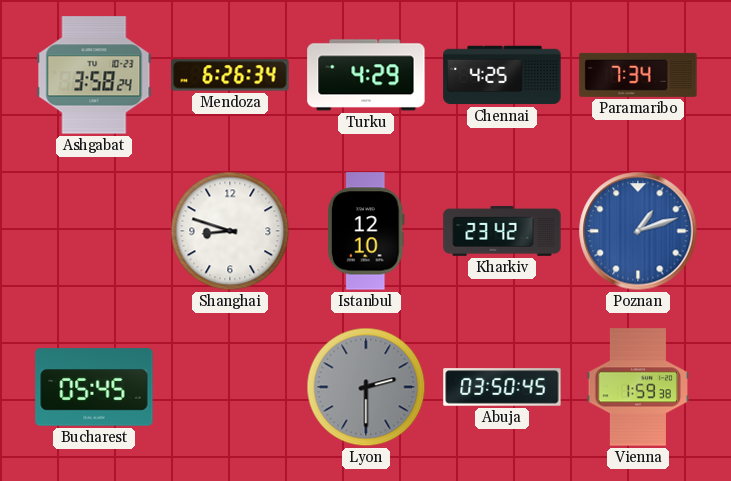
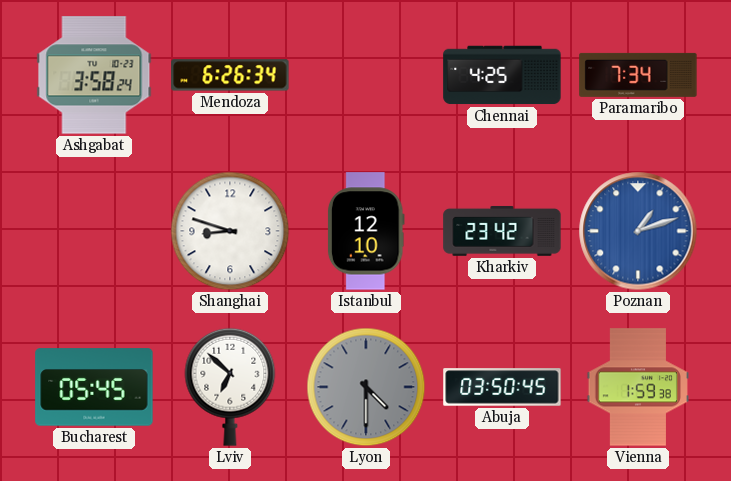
Turku: 4:29 -> none (366, 75)
Lviv: none -> 6:52 (230, 387)
Lyon: 2:30 -> 4:30 (366, 387)
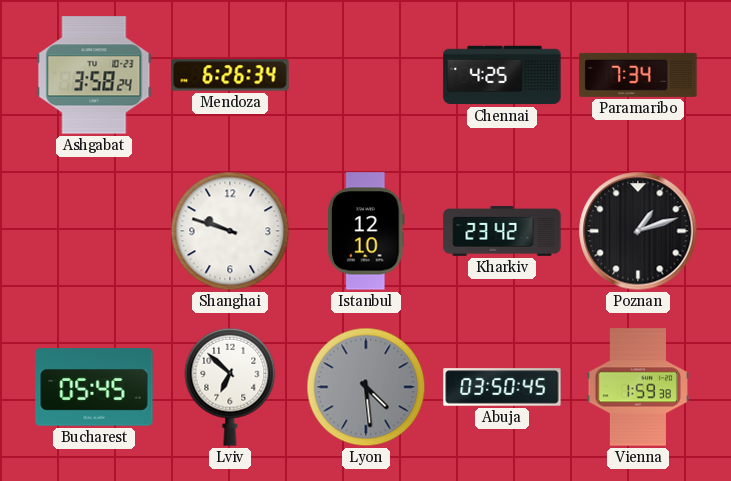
Shanghai: 8:48 -> 9:48 (230, 231)
Poznan dial: blue -> black (638, 231)
Lyon: 4:30 -> 4:29 (366, 387)
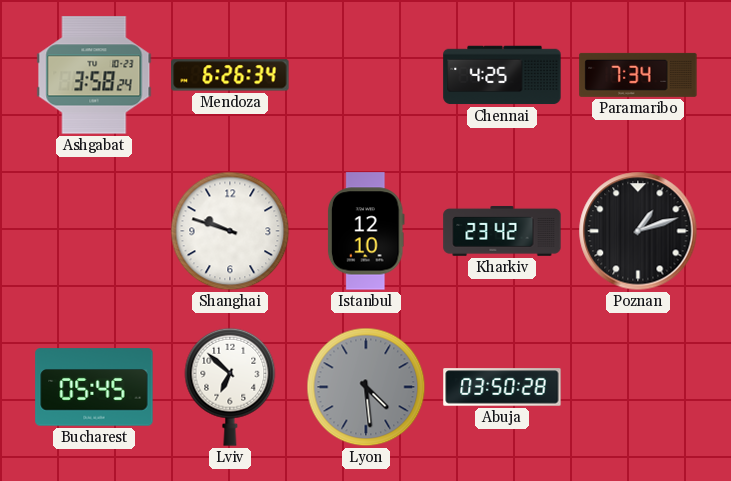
Abuja: 03:50:45 -> 03:50:28 (502, 387)
Vienna: 1:59 -> none (638, 387)
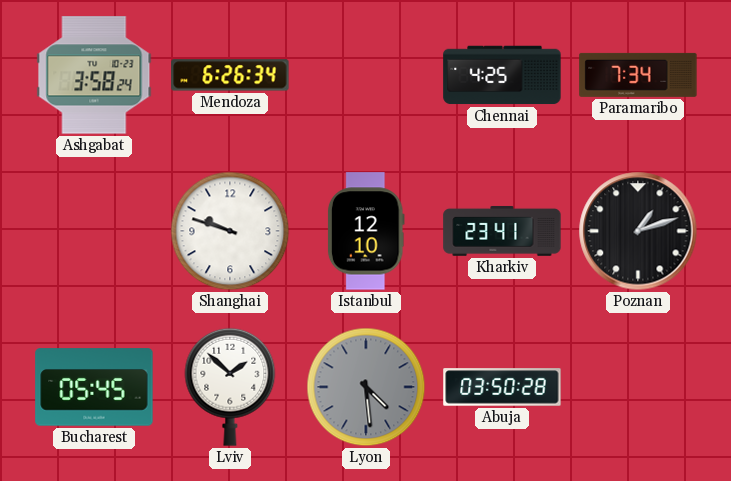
Kharkiv: 23:42 -> 23:41 (502, 231)
Lviv: 6:52 -> 1:52 (230, 387)
